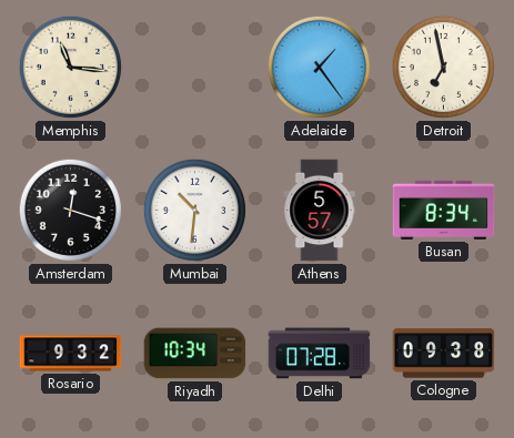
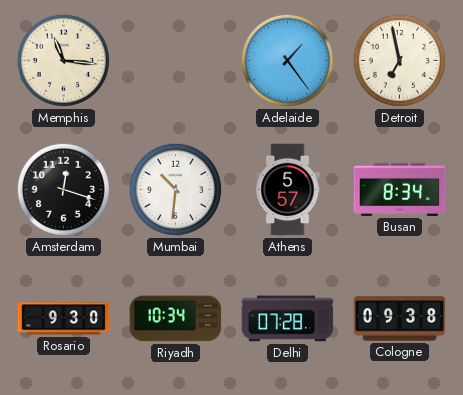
Rosario: 9:32 -> 9:30 (64, 319)
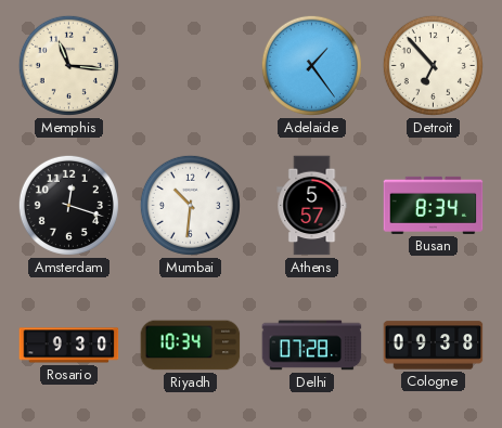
Detroit: 6:58 -> 6:53 (433, 65)
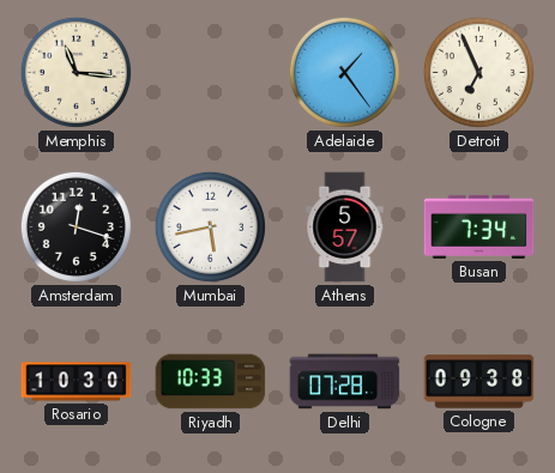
Detroit: 6:53 -> 6:56 (478, 72)
Mumbai: 10:31 -> 5:43 (210, 226)
Busan: 8:34 -> 7:34 (479, 226)
Rosario: 9:30 -> 10:30 (77, 382)
Riyadh: 10:34 -> 10:33 (211, 382)
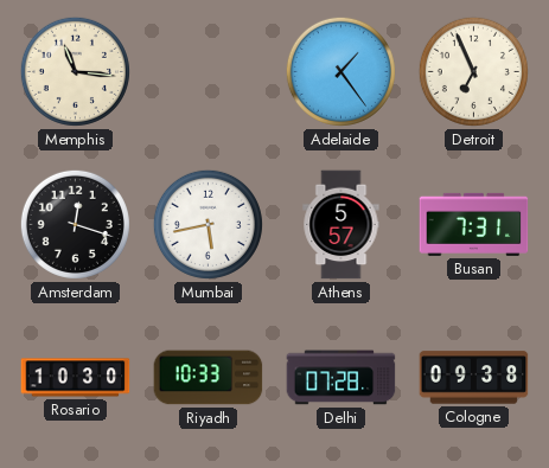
Busan: 7:34 -> 7:31 (474, 224)
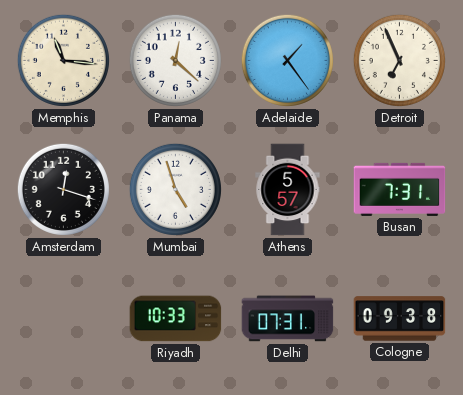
Panama: none -> 12:22 (175, 60)
Mumbai: 5:43 -> 4:57 (175, 189)
Rosario: 10:30 -> none (76, 378)
Delhi: 07:28 -> 07:31 (288, 319)
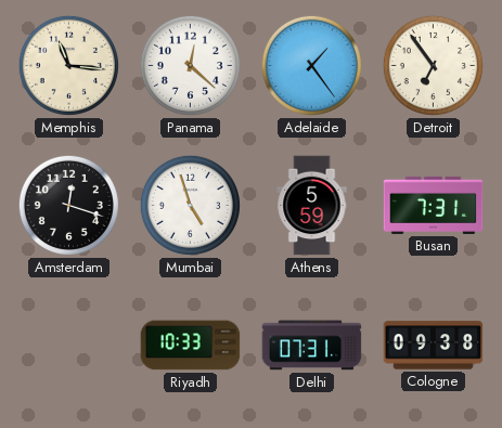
Detroit: 6:56 -> 6:54 (433, 65)
Athens: 5:57 -> 5:59 (312, 206)
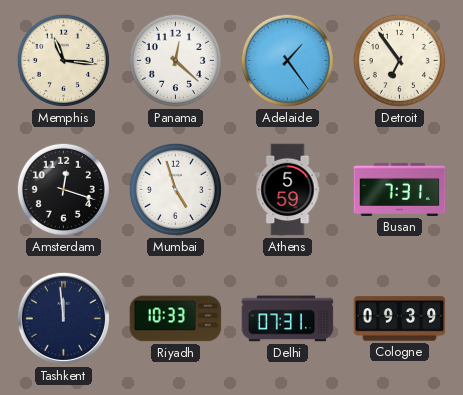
Tashkent: none -> 11:59 (63, 318)
Cologne: 09:38 -> 09:39 (400, 319)
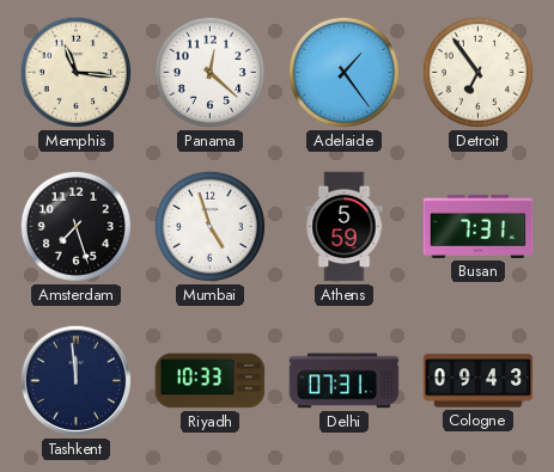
Amsterdam: 12:18 -> 7:27 (75, 226)
Cologne: 09:39 -> 09:43 (479, 381)
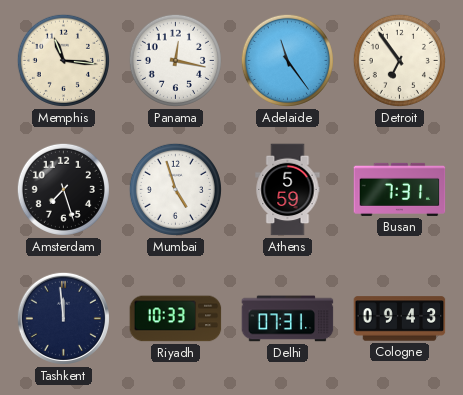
Panama: 12:22 -> 12:17 (175, 60)
Adelaide: 1:24 -> 11:24 (287, 60)
